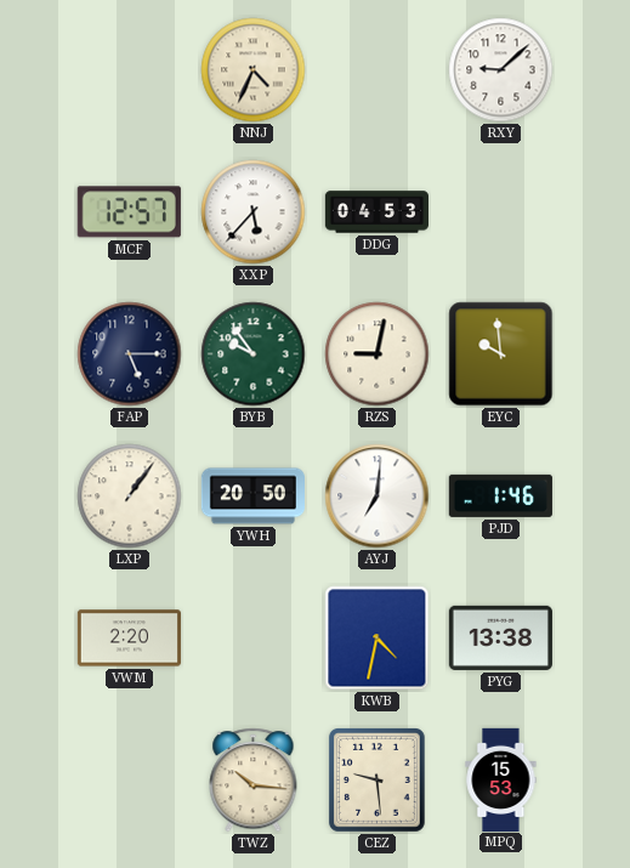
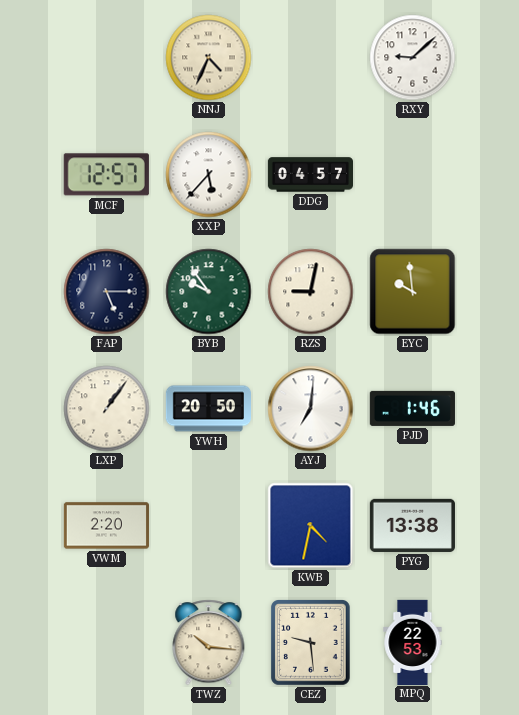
DDG: 04:53 -> 04:57 (310, 175)
MPQ: 15:53 -> 22:53 (413, 642)
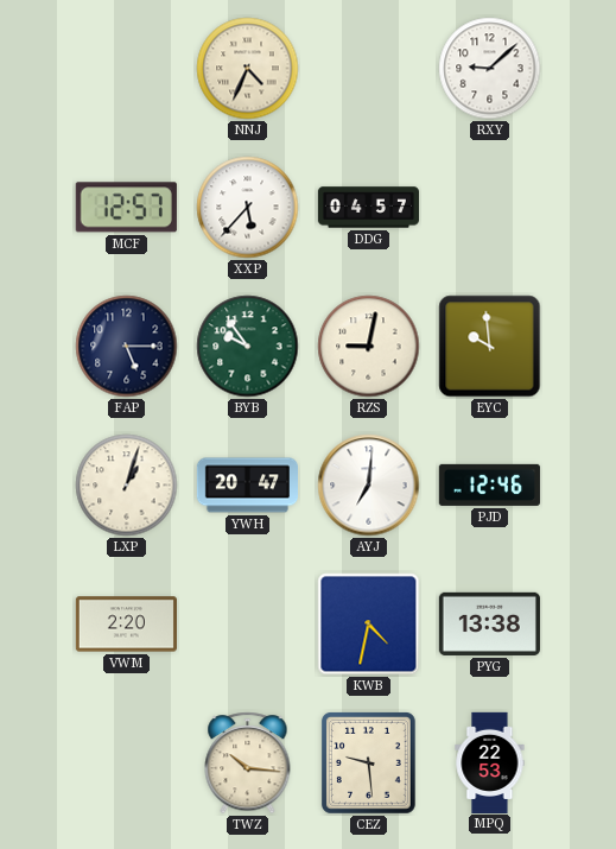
LXP: 1:06 -> 1:03 (127, 486)
YWH: 20:50 -> 20:47 (247, 486)
PJD: 1:46 -> 12:46 (489, 484)
